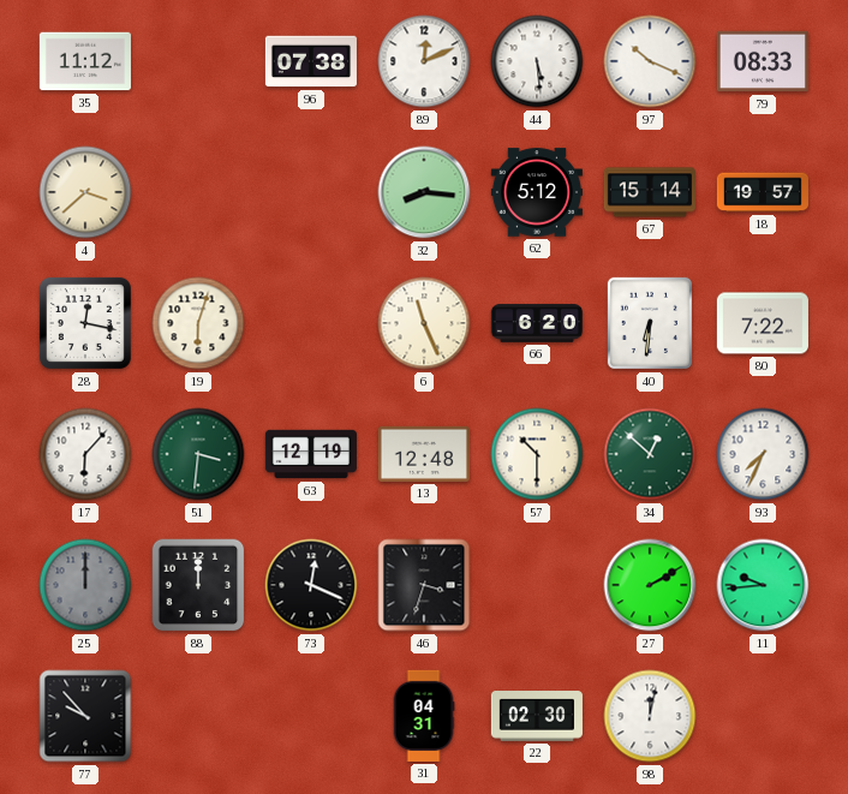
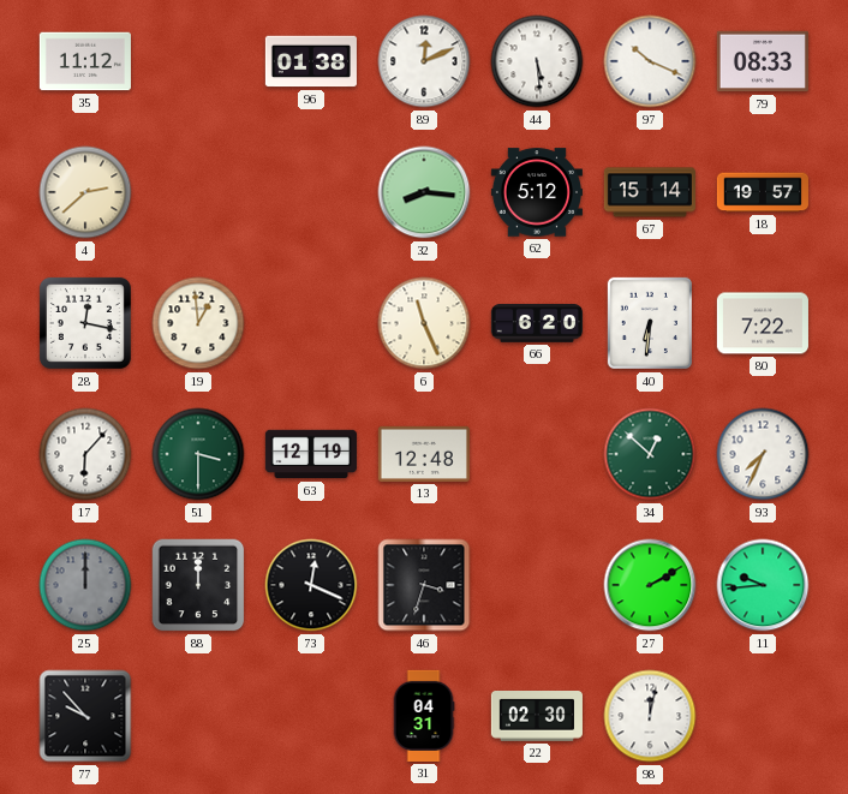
96: 07:38 -> 01:38 (311, 61)
4: 3:38 -> 2:38 (85, 192)
19: 6:03 -> 12:59 (198, 323)
51: 3:31 -> 3:30 (198, 454)
57: 10:30 -> none (537, 454)
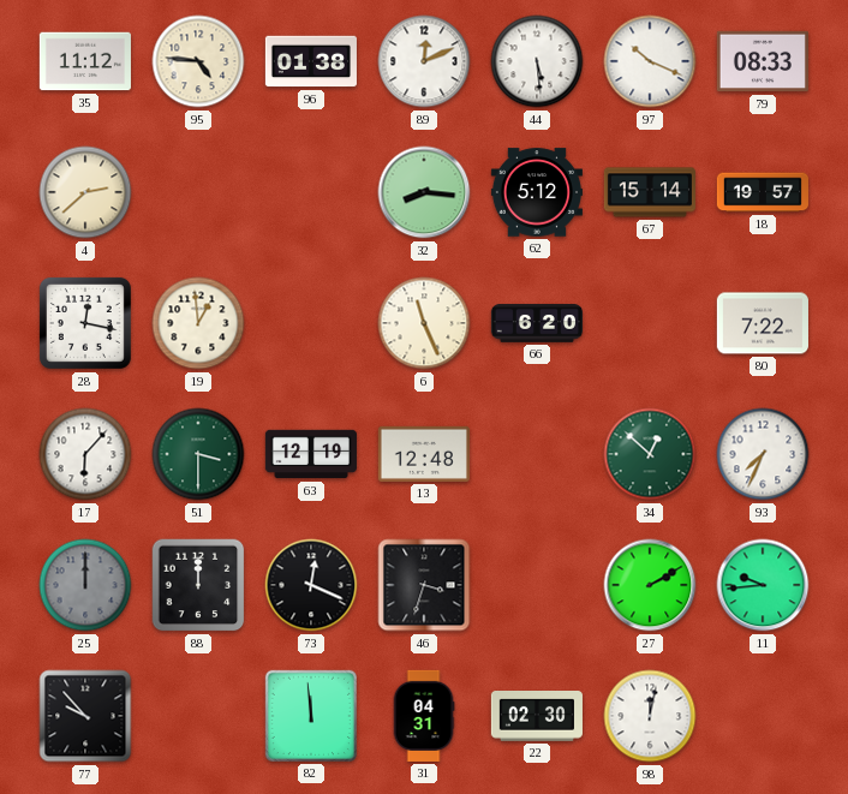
95: none -> 4:46 (198, 61)
40: 6:31 -> none (650, 323)
82: none -> 11:59 (311, 716)
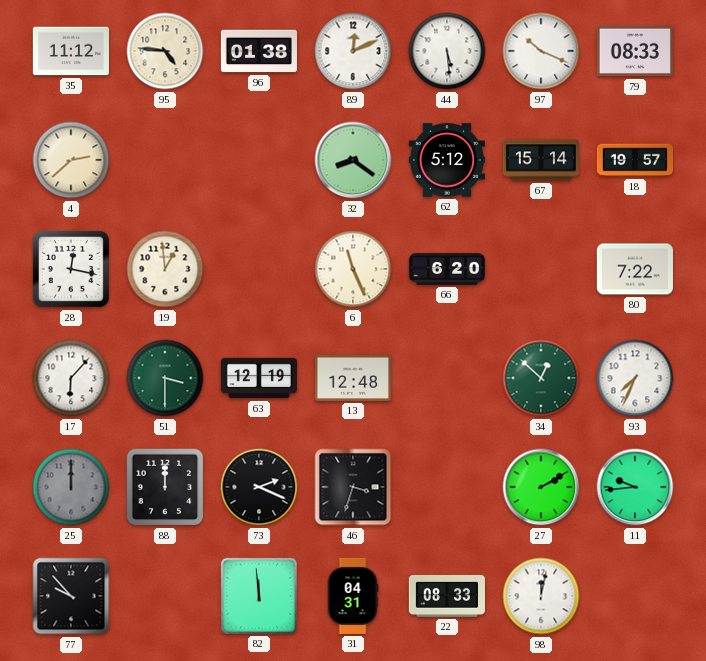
32: 8:16 -> 8:21 (353, 160)
73: 12:19 -> 2:19 (259, 487)
22: 02:30 -> 08:33 (447, 597)
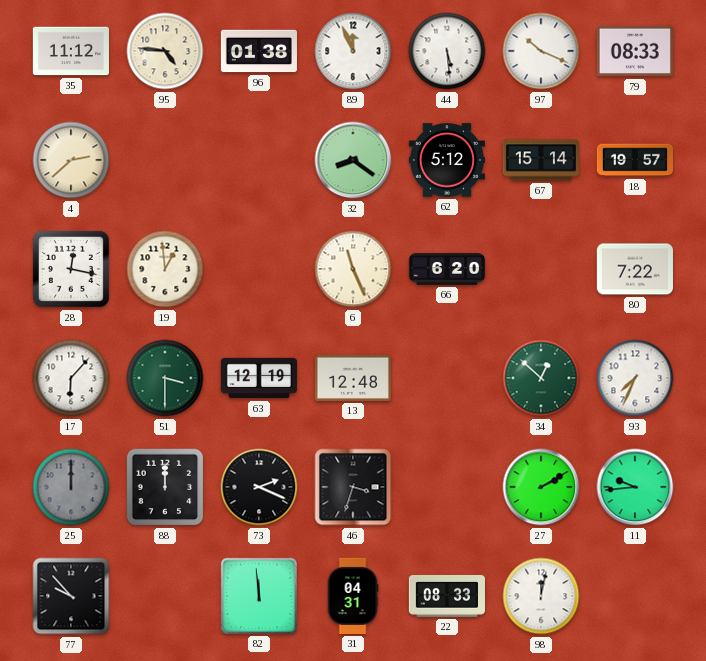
89: 12:11 -> 11:56 (353, 51)
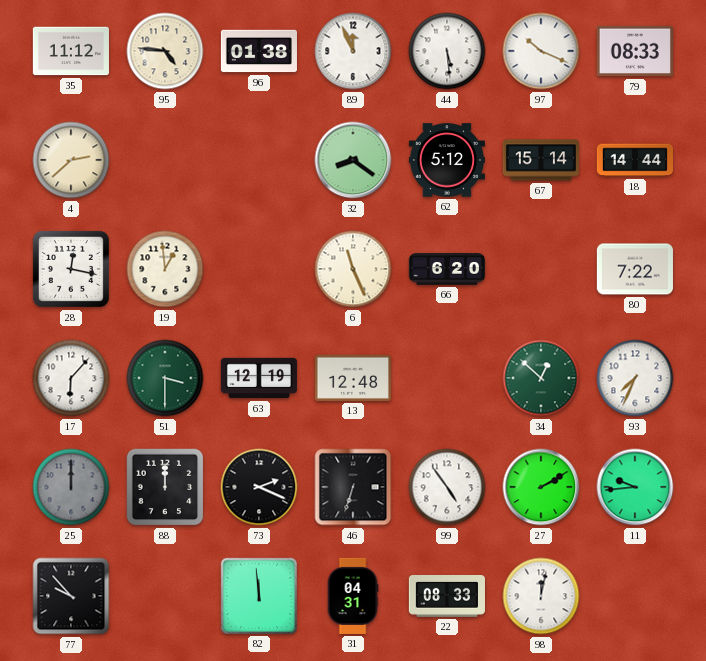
18: 19:57 -> 14:44 (634, 160)
46: 3:33 -> 6:33 (353, 487)
99: none -> 4:54 (447, 487)
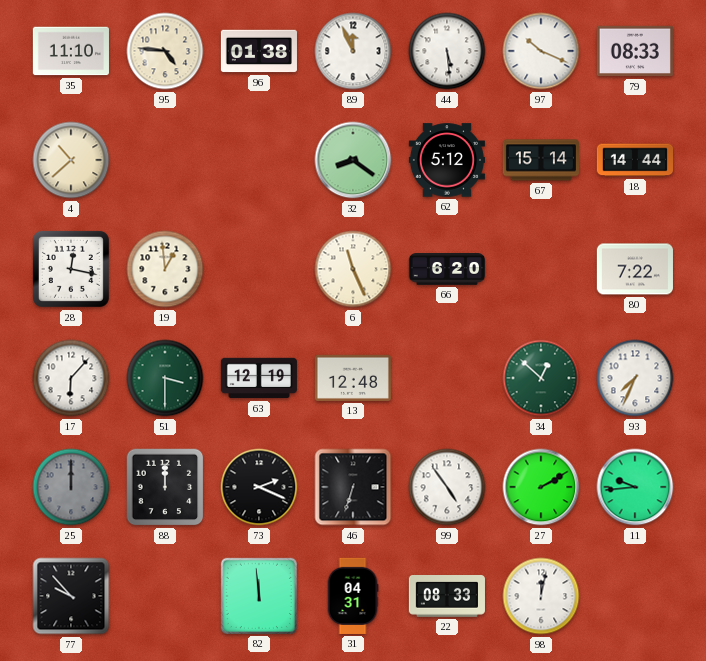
35: 11:12 -> 11:10 (71, 51)
4: 2:38 -> 10:38 (71, 160)
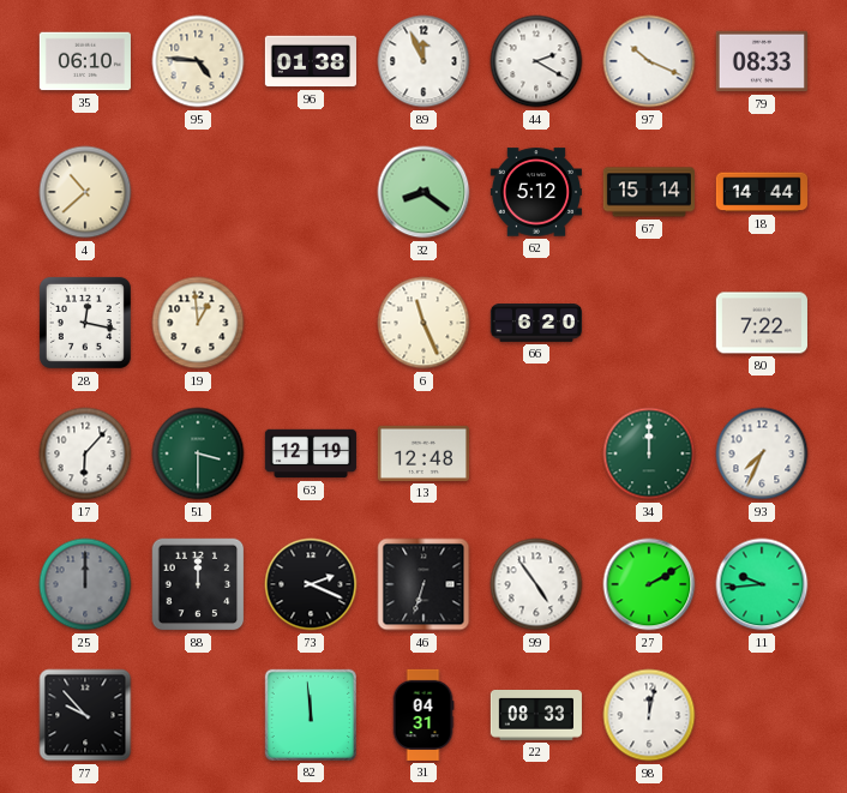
35: 11:10 -> 06:10 (85, 61)
44: 5:29 -> 2:20 (536, 61)
34: 12:52 -> 12:00 (649, 453)
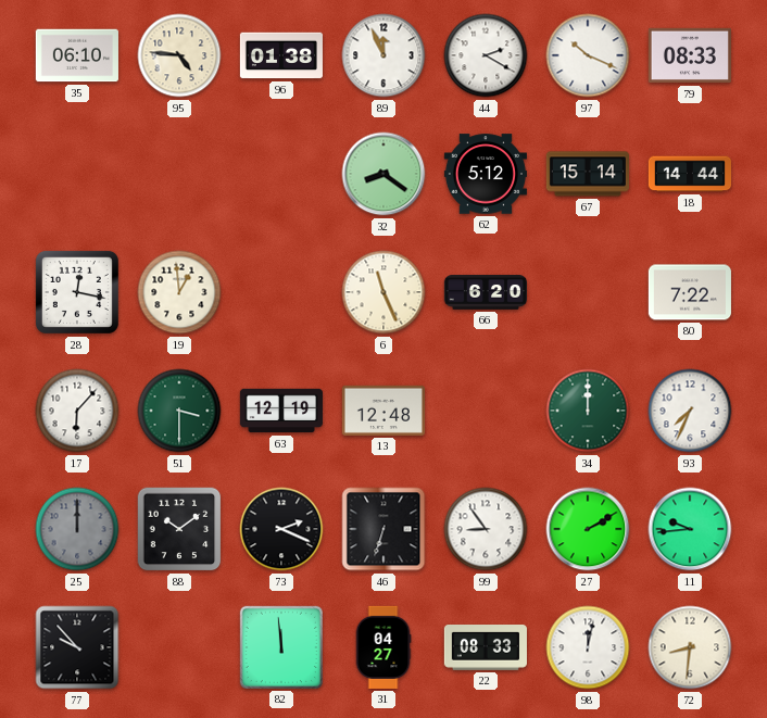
4: 10:38 -> none (85, 192)
88: 12:00 -> 10:09 (179, 529)
99: 4:54 -> 8:54 (486, 529)
31: 04:31 -> 04:27 (383, 647)
72: none -> 8:31 (690, 647)
